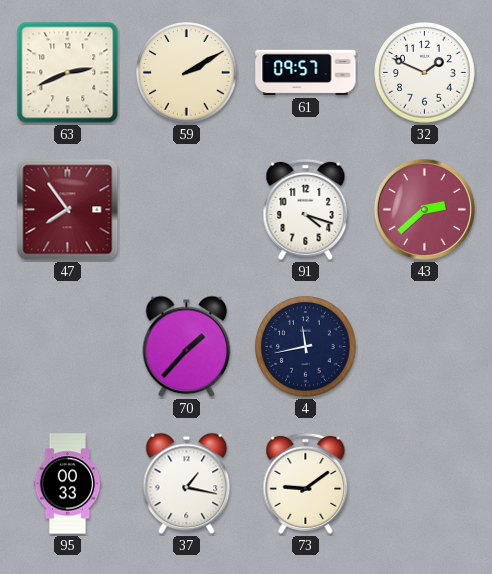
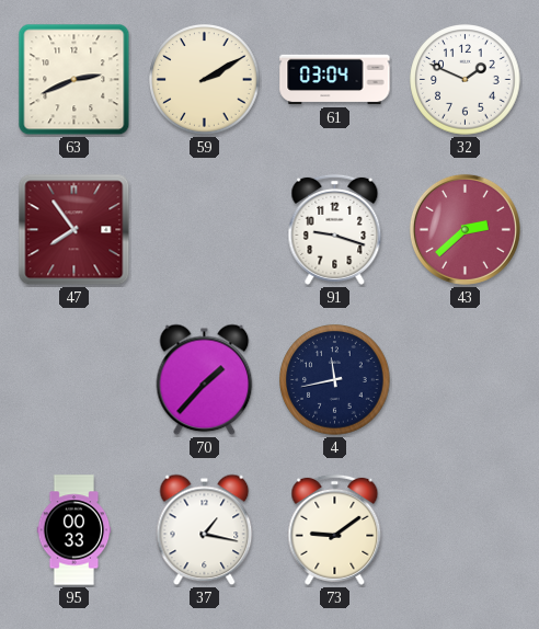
61: 09:57 -> 03:04 (335, 80)
91: 4:18 -> 9:18 (335, 229)
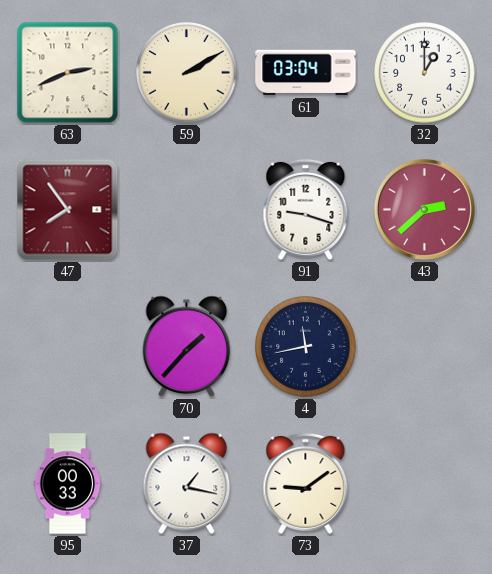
32: 1:49 -> 1:00 (425, 73)
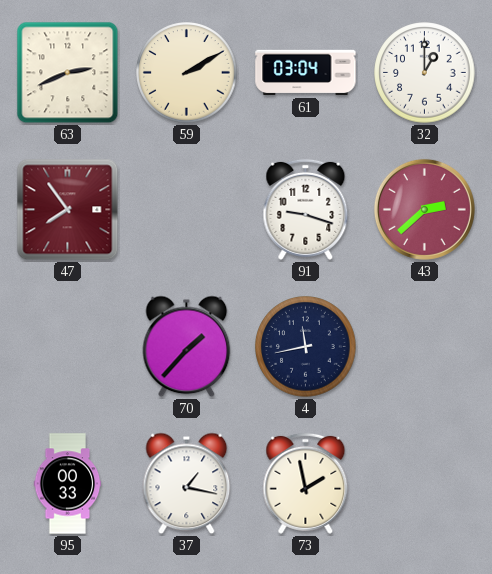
73: 9:09 -> 1:58 (306, 483)
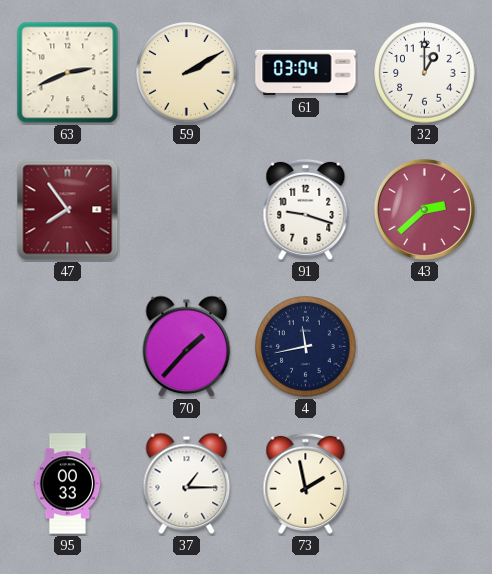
37: 1:17 -> 1:15 (187, 484)
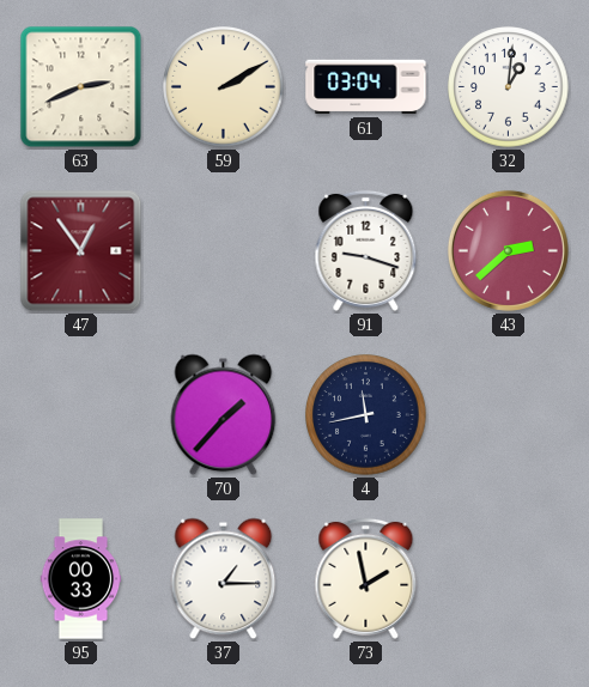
32: 1:00 -> 1:01 (509, 87)
47: 7:54 -> 12:54 (81, 251)
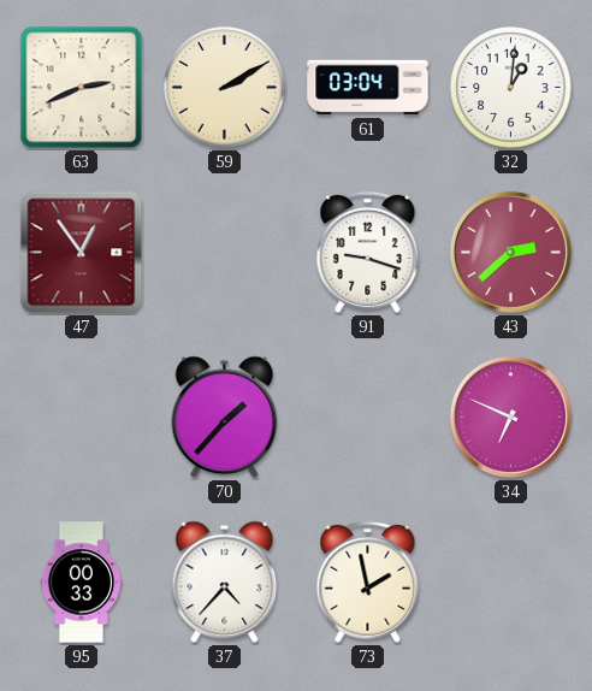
4: 11:43 -> none (366, 415)
34: none -> 6:49 (510, 417)
37: 1:15 -> 4:37 (225, 583)
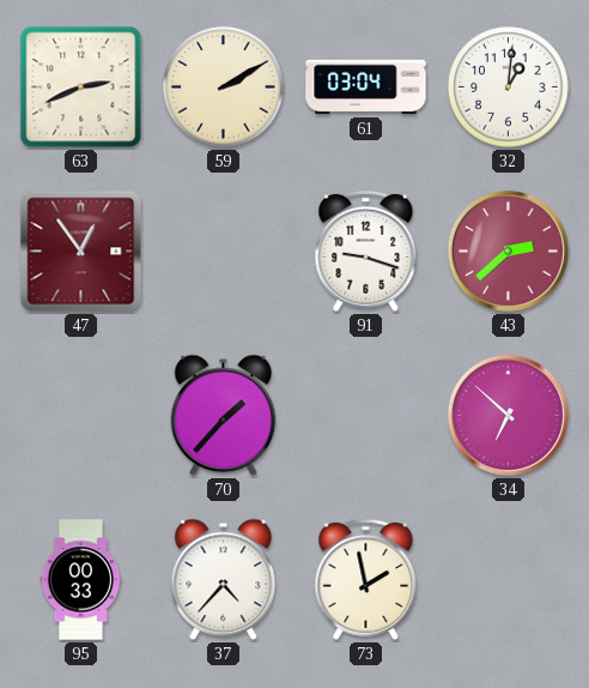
34: 6:49 -> 6:52 (508, 415)
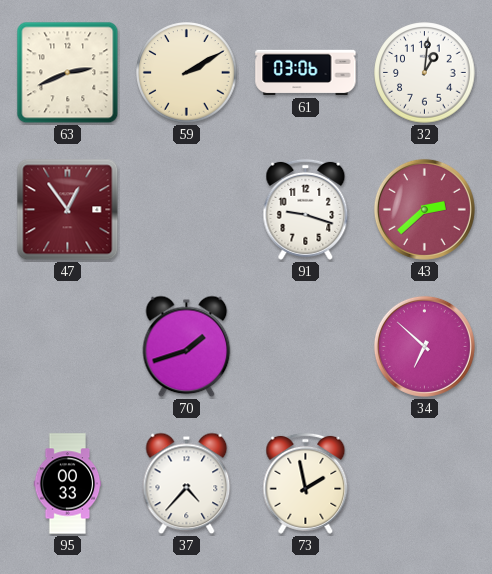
61: 03:04 -> 03:06 (306, 73)
70: 1:37 -> 1:42 (187, 347)
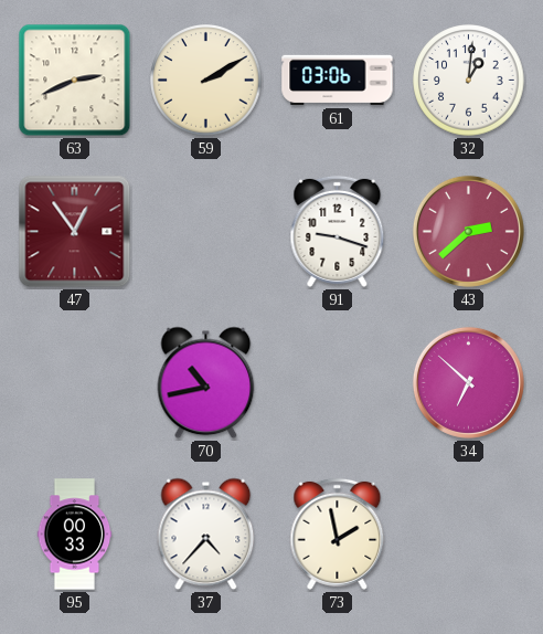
70: 1:42 -> 10:43 (206, 383)
